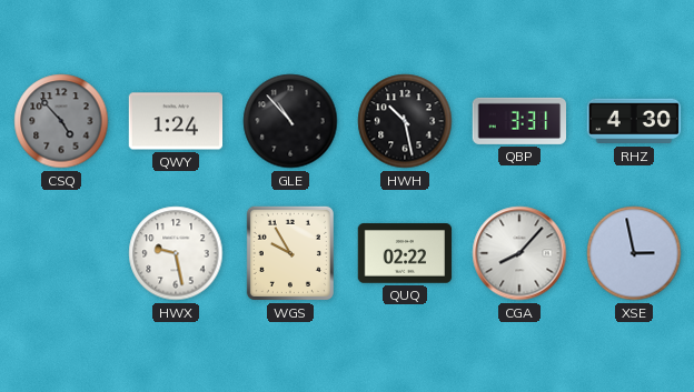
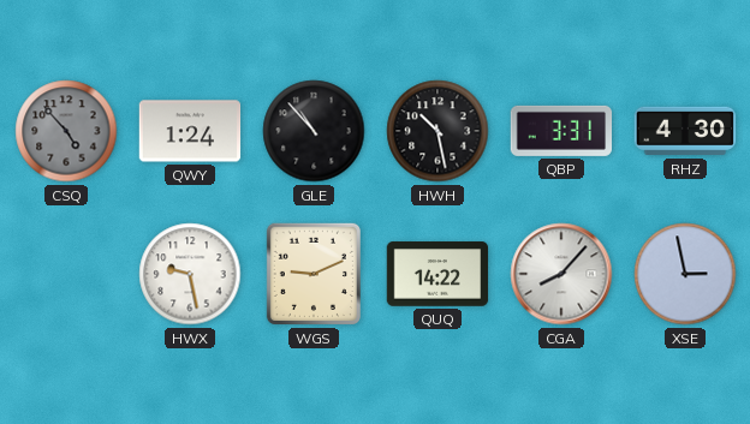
WGS: 9:55 -> 9:11 (314, 274)
QUQ: 02:22 -> 14:22 (437, 274)
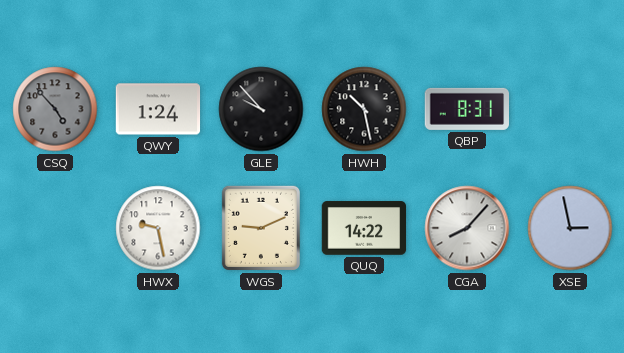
GLE: 10:53 -> 9:53 (261, 109)
QBP: 3:31 -> 8:31 (466, 109)
RHZ: 4:30 -> none (685, 131)
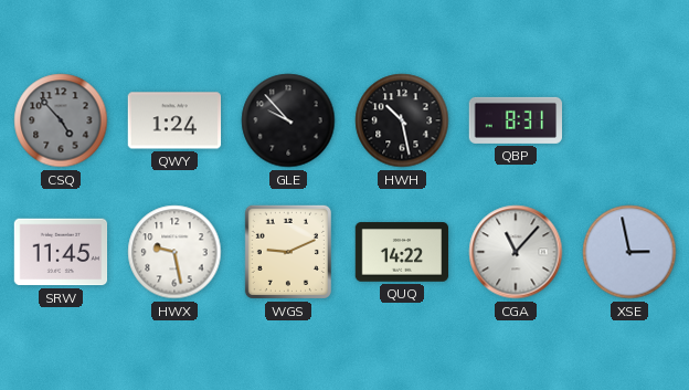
SRW: none -> 11:45 (61, 252)
CGA: 8:07 -> 11:07 (516, 252)
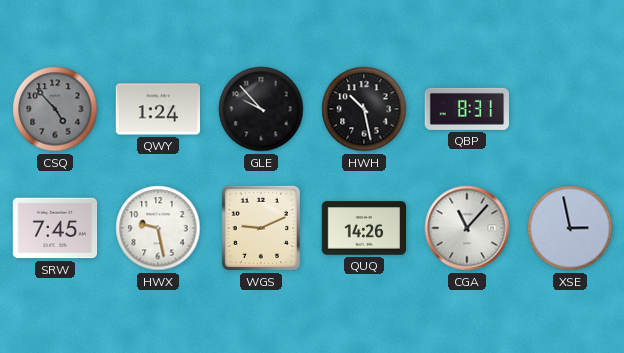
SRW: 11:45 -> 7:45 (55, 228)
QUQ: 14:22 -> 14:26 (364, 228)
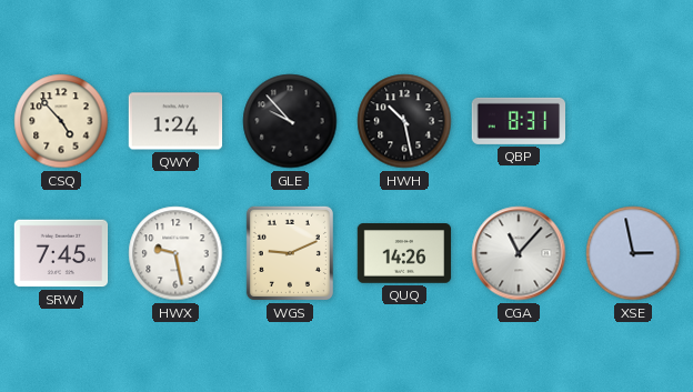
CSQ dial: grey -> cream (61, 121)
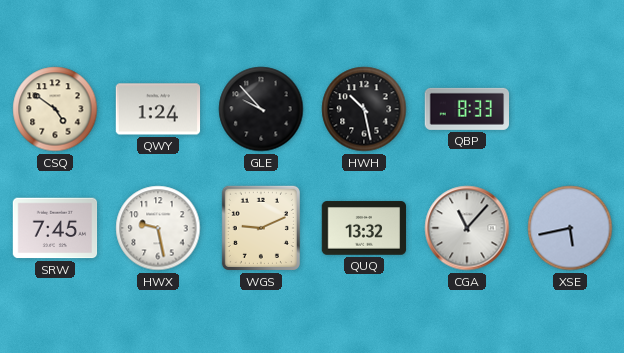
CSQ: 4:53 -> 4:51 (55, 109)
QBP: 8:31 -> 8:33 (466, 109)
QUQ: 14:26 -> 13:32 (364, 228)
XSE: 2:58 -> 5:43 (570, 228)
